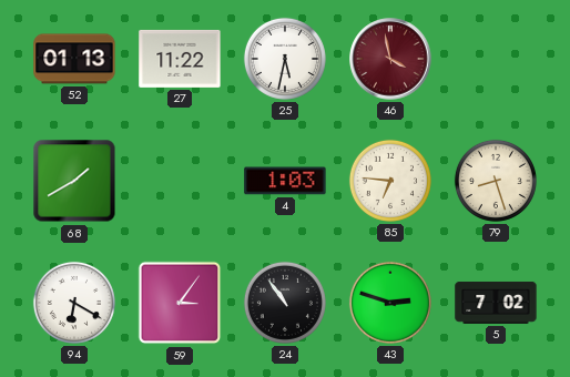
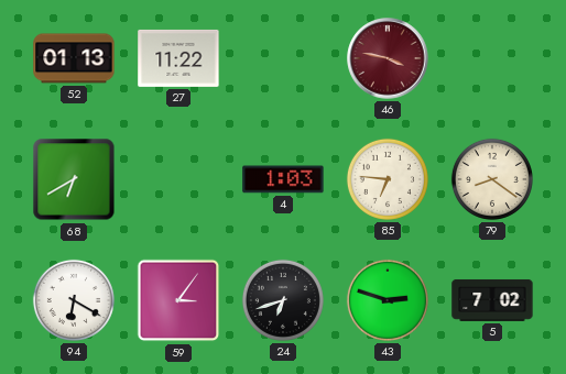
25: 5:32 -> none (285, 59)
46: 3:58 -> 3:47 (388, 58)
68: 1:40 -> 6:40 (74, 179)
79: 8:27 -> 8:21 (492, 179)
24: 10:54 -> 6:42 (283, 300)
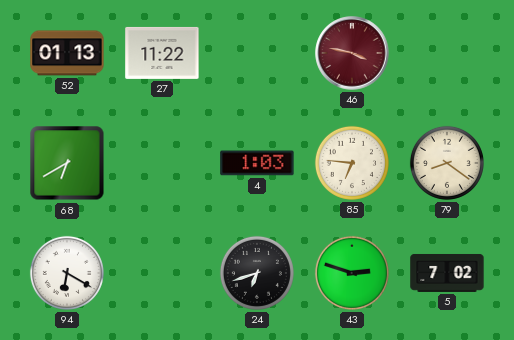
59: 3:06 -> none (178, 300)
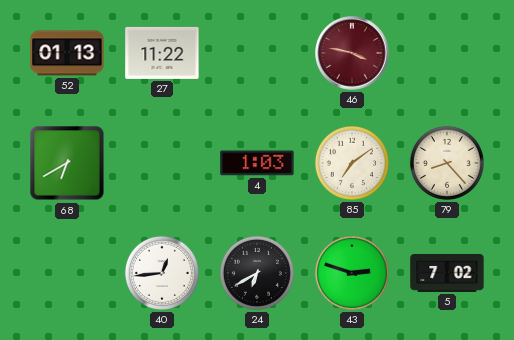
85: 6:46 -> 7:09 (352, 163)
79: 8:21 -> 8:23 (447, 163)
94: 6:20 -> none (67, 273)
40: none -> 12:44 (162, 273)
24: 6:42 -> 6:40 (257, 273)
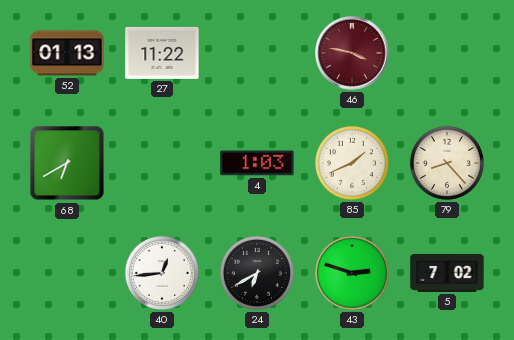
85: 7:09 -> 1:41 (352, 163)
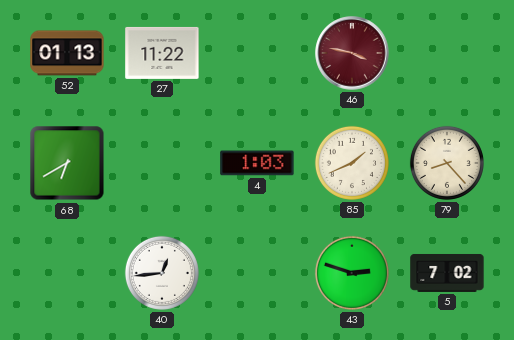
24: 6:40 -> none (257, 273)
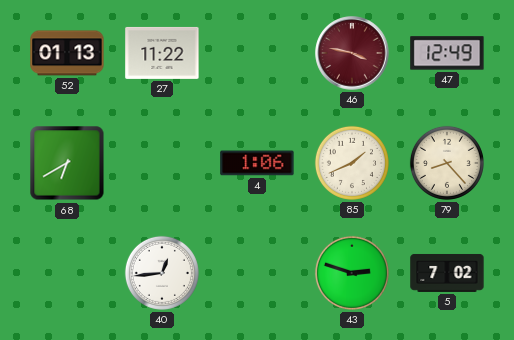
47: none -> 12:49 (447, 53)
4: 1:03 -> 1:06 (257, 163)
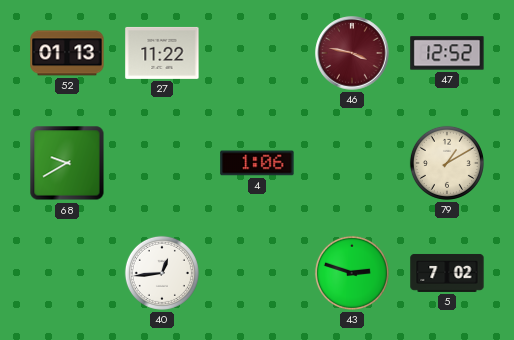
47: 12:49 -> 12:52 (447, 53)
68: 6:40 -> 9:40 (67, 163)
85: 1:41 -> none (352, 163)
79: 8:23 -> 1:10 (447, 163)
